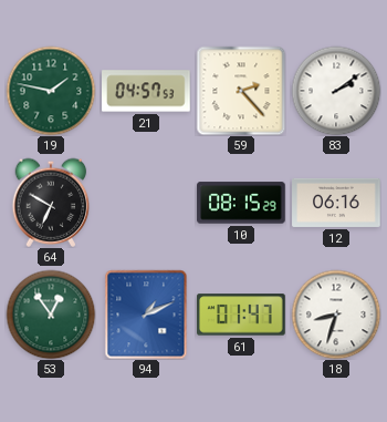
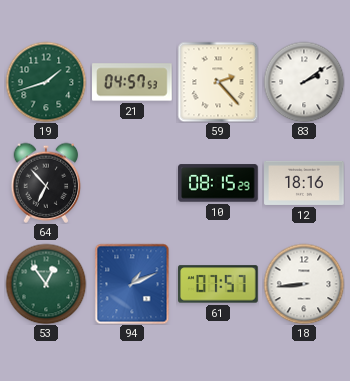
19: 1:47 -> 1:42 (46, 82)
64: 6:50 -> 6:53 (46, 183)
12: 06:16 -> 18:16 (304, 183)
61: 01:47 -> 07:57 (218, 284)
18: 8:33 -> 8:44 (304, 284)
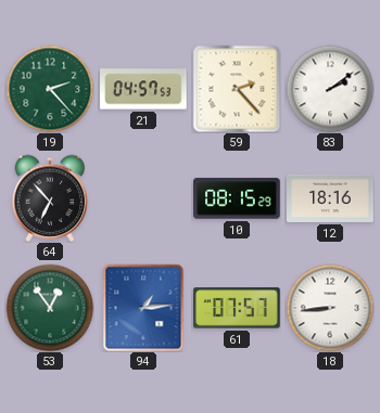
19: 1:42 -> 2:23 (50, 89)
94: 1:11 -> 1:14 (143, 308)
